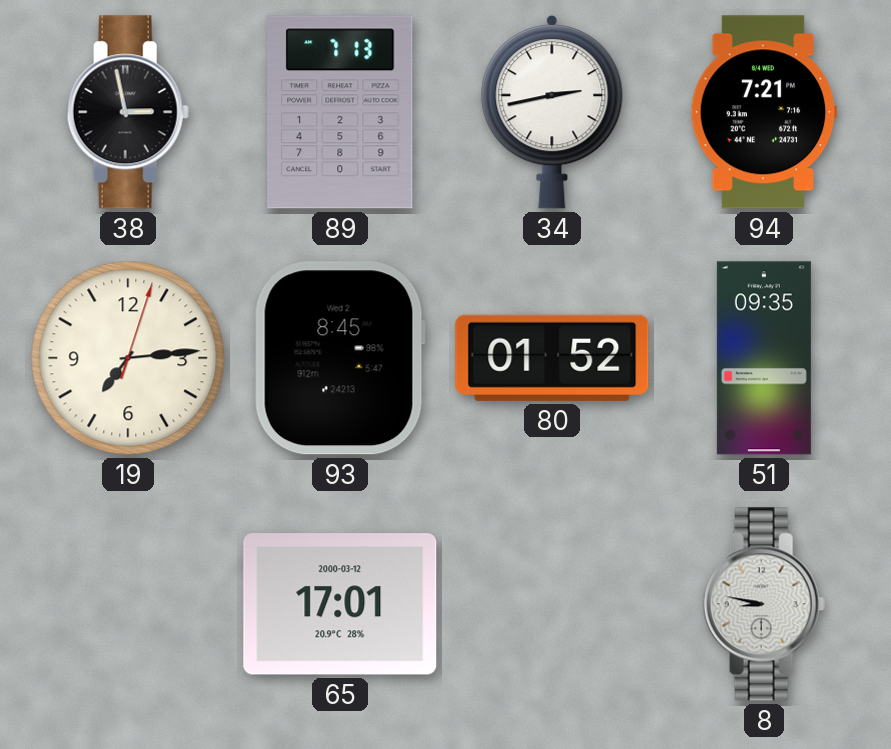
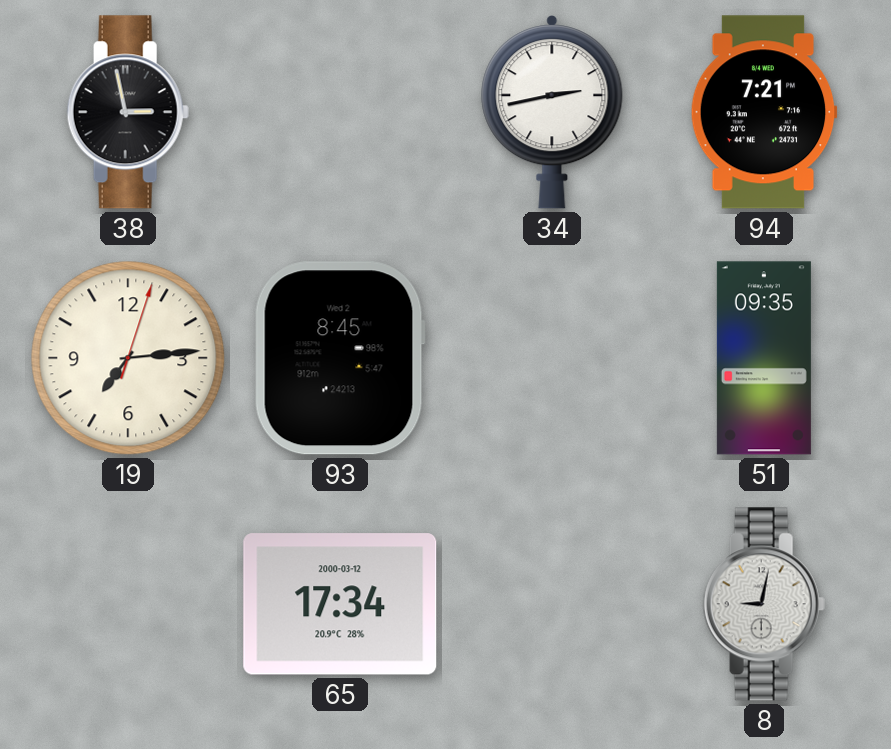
89: 7:13 -> none (340, 112)
80: 01:52 -> none (552, 358)
65: 17:01 -> 17:34 (340, 604)
8: 8:47 -> 9:02 (764, 604)
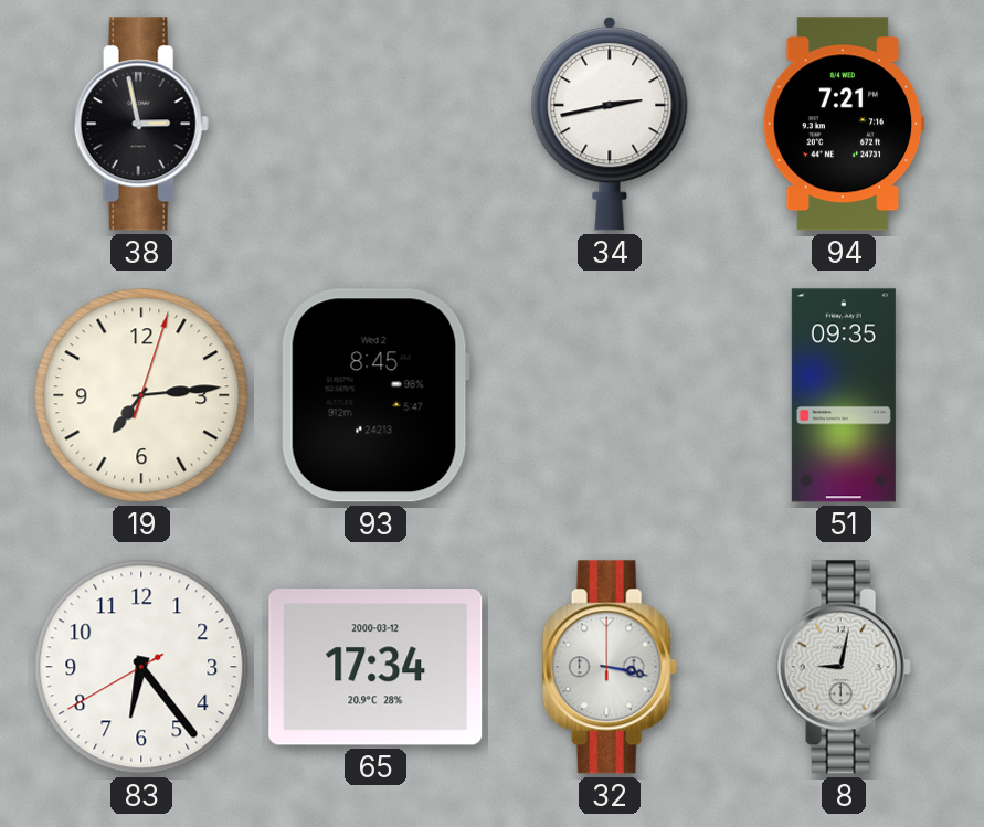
83: none -> 6:23 (141, 667)
32: none -> 3:17 (610, 667)
